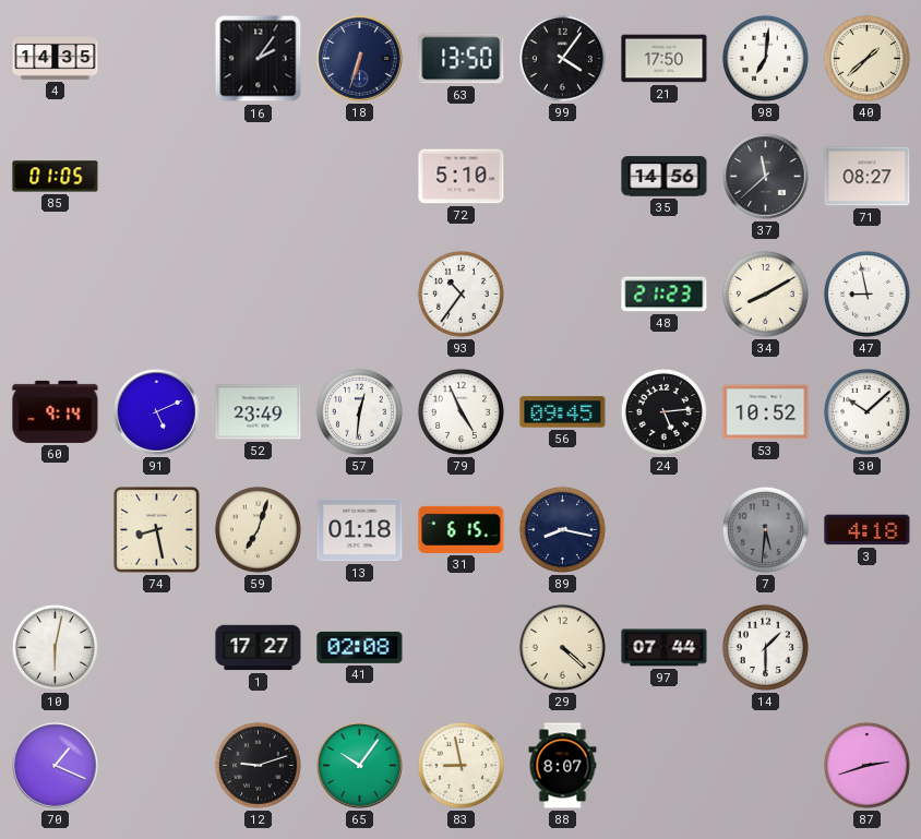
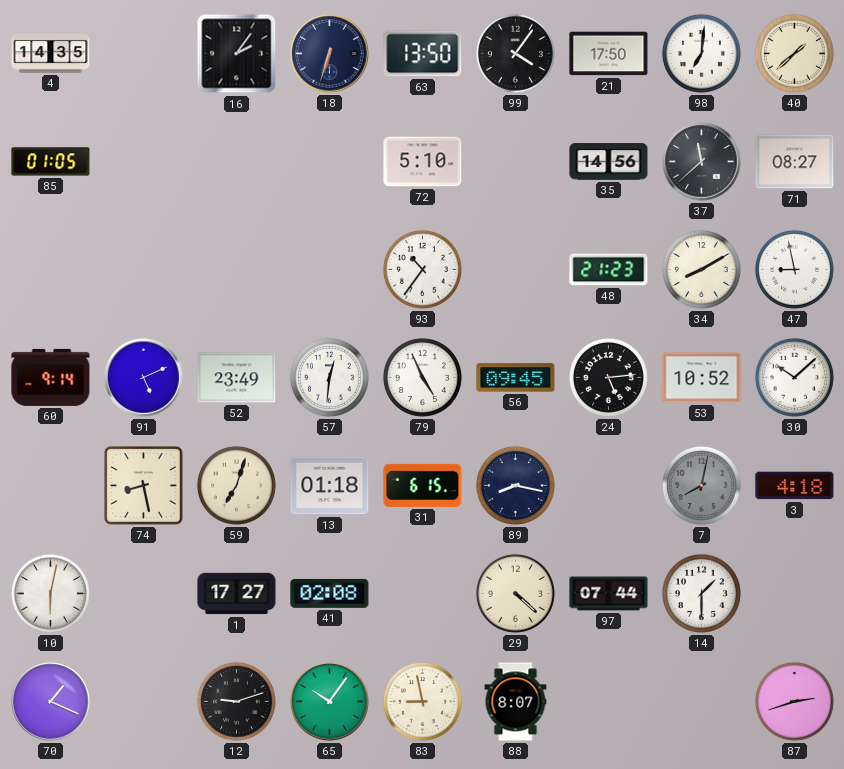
7: 5:31 -> 8:02 (701, 485)
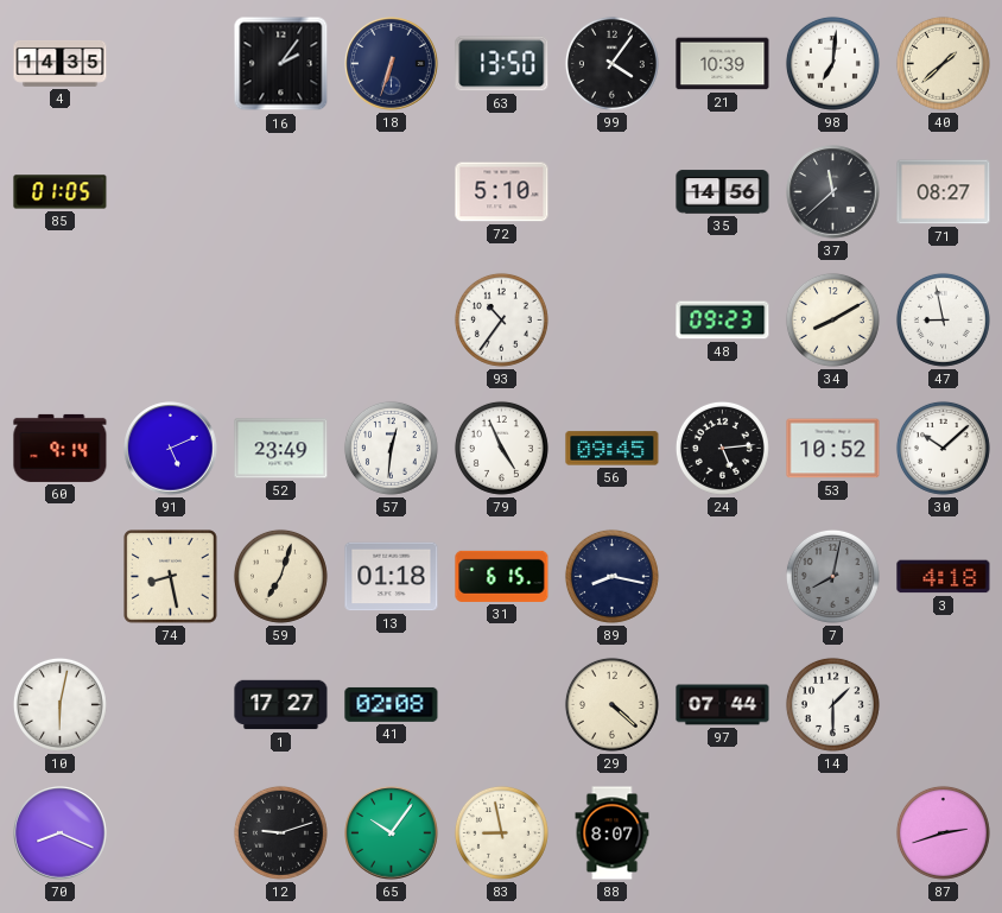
21: 17:50 -> 10:39 (723, 64)
48: 21:23 -> 09:23 (723, 321)
70: 1:19 -> 8:19 (61, 833)
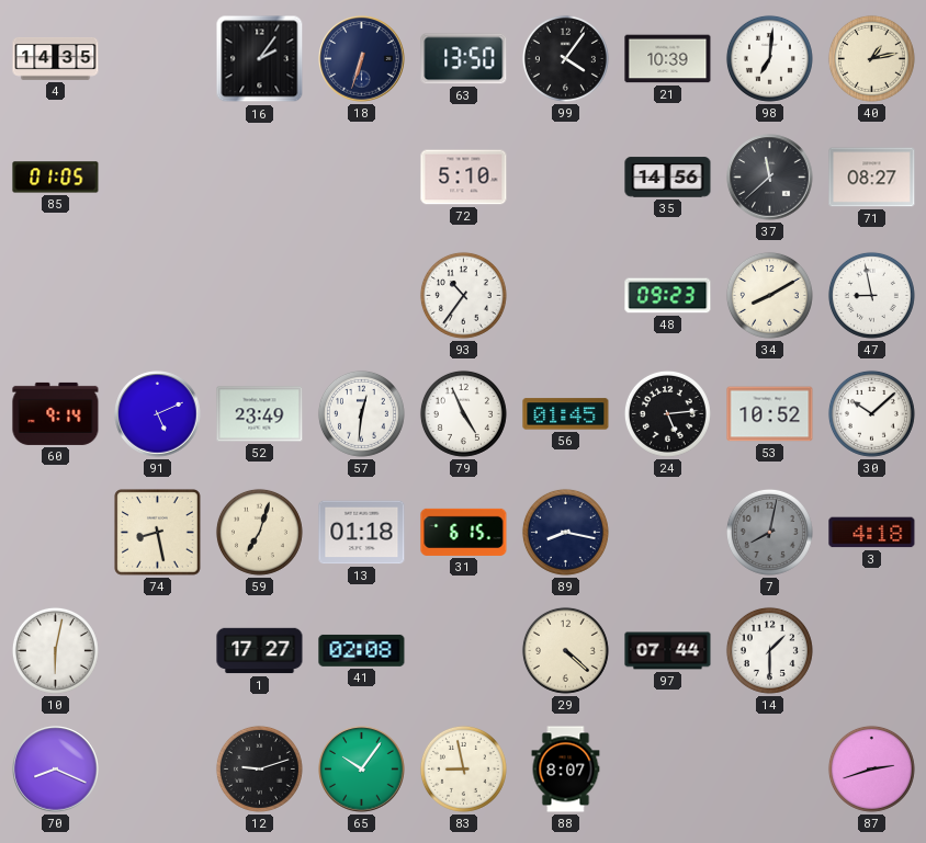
40: 1:38 -> 1:13 (871, 58)
56: 09:45 -> 01:45 (566, 414)
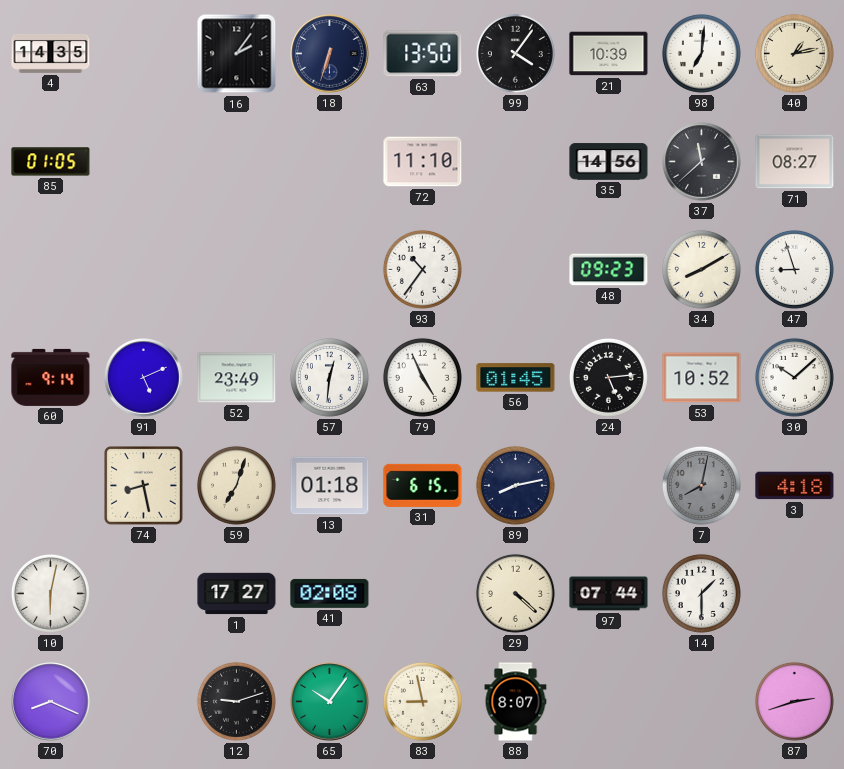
72: 5:10 -> 11:10 (423, 162)
47: 8:58 -> 8:57 (794, 269)
89: 8:17 -> 8:13 (515, 485)
